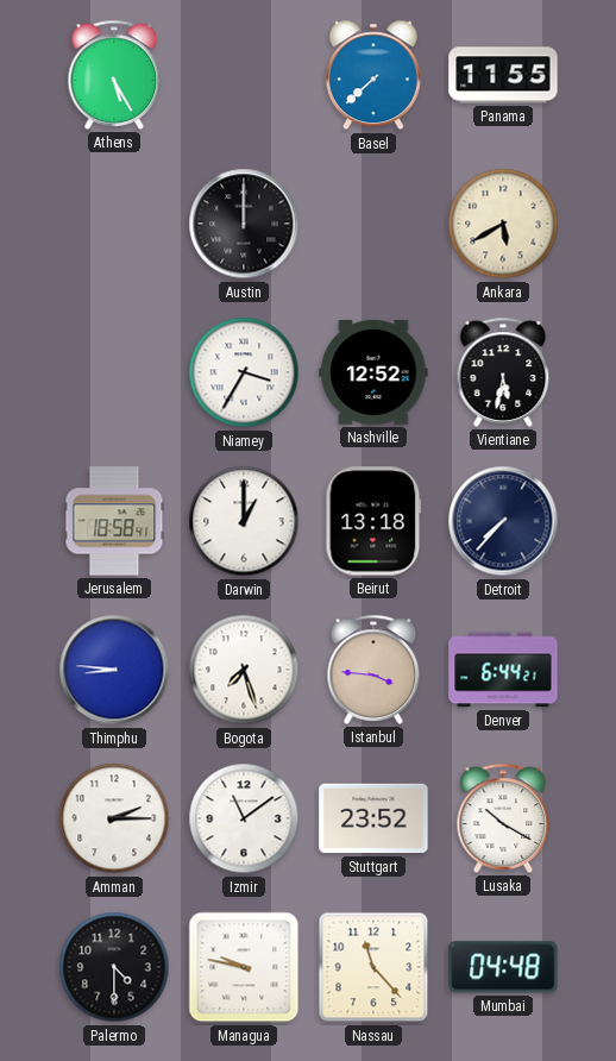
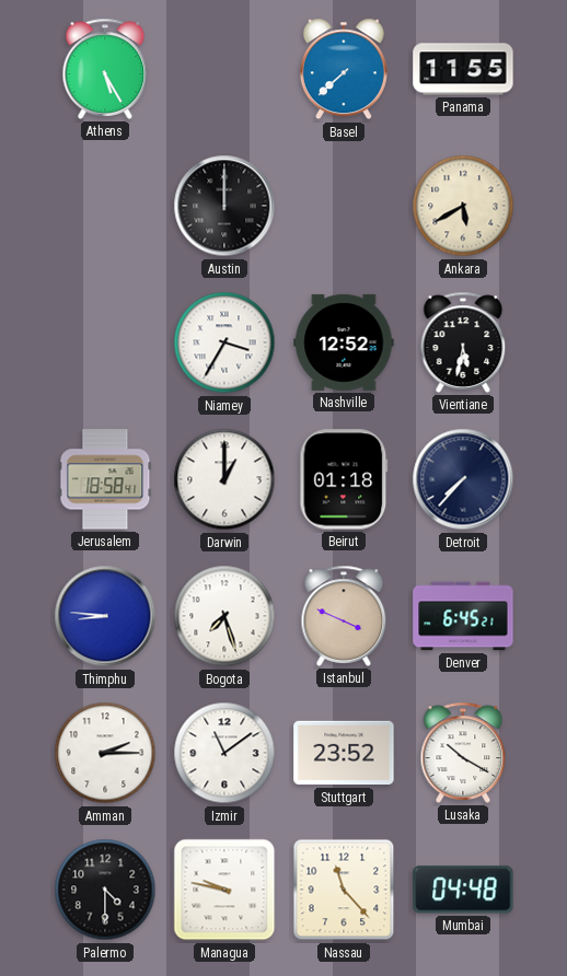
Beirut: 13:18 -> 01:18 (344, 479)
Istanbul: 3:46 -> 3:49 (344, 616)
Denver: 6:44 -> 6:45 (463, 616)
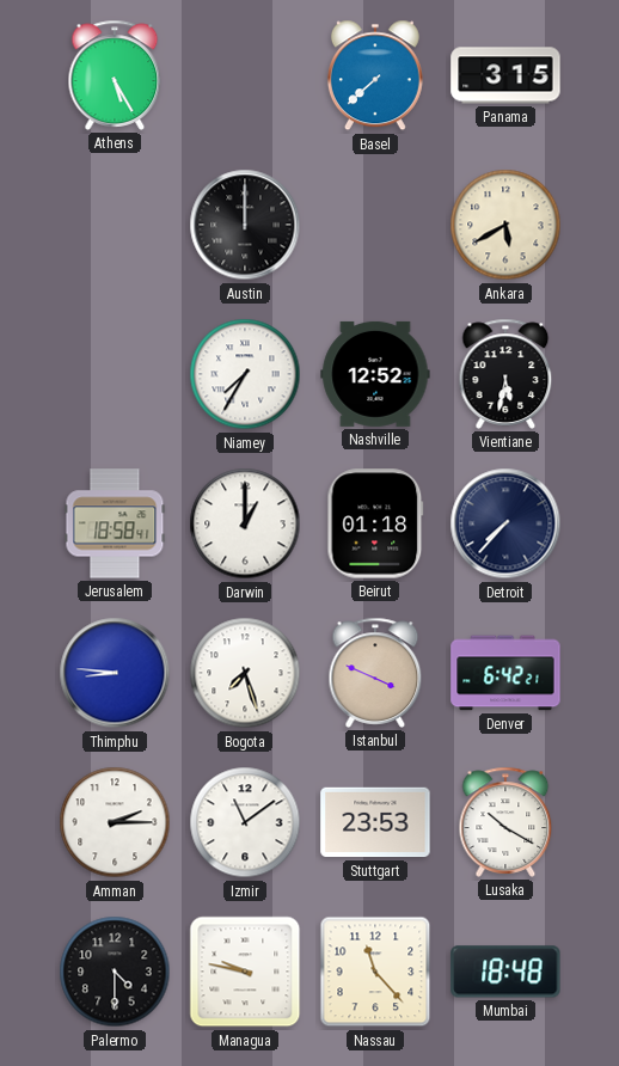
Panama: 11:55 -> 3:15 (505, 75)
Niamey: 3:35 -> 7:35 (245, 374)
Denver: 6:45 -> 6:42 (505, 673)
Stuttgart: 23:52 -> 23:53 (375, 822)
Mumbai: 04:48 -> 18:48 (505, 972)
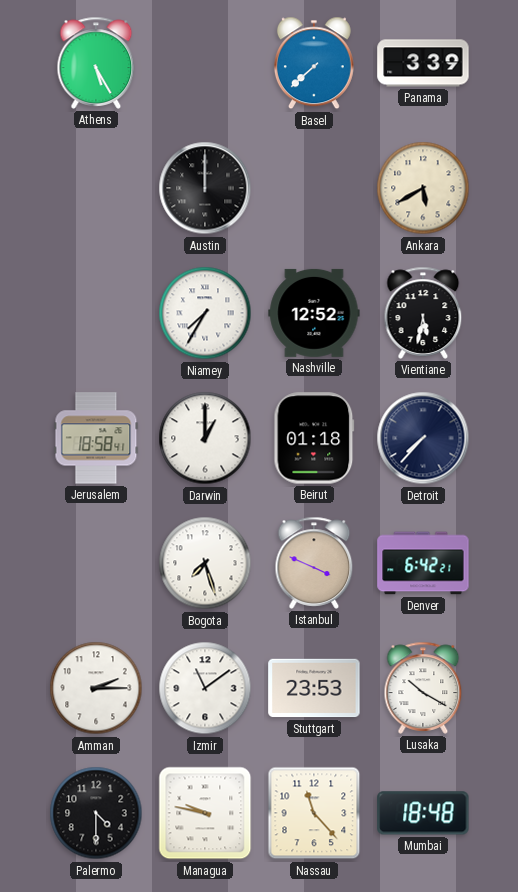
Panama: 3:15 -> 3:39 (423, 63)
Thimphu: 8:46 -> none (115, 673)
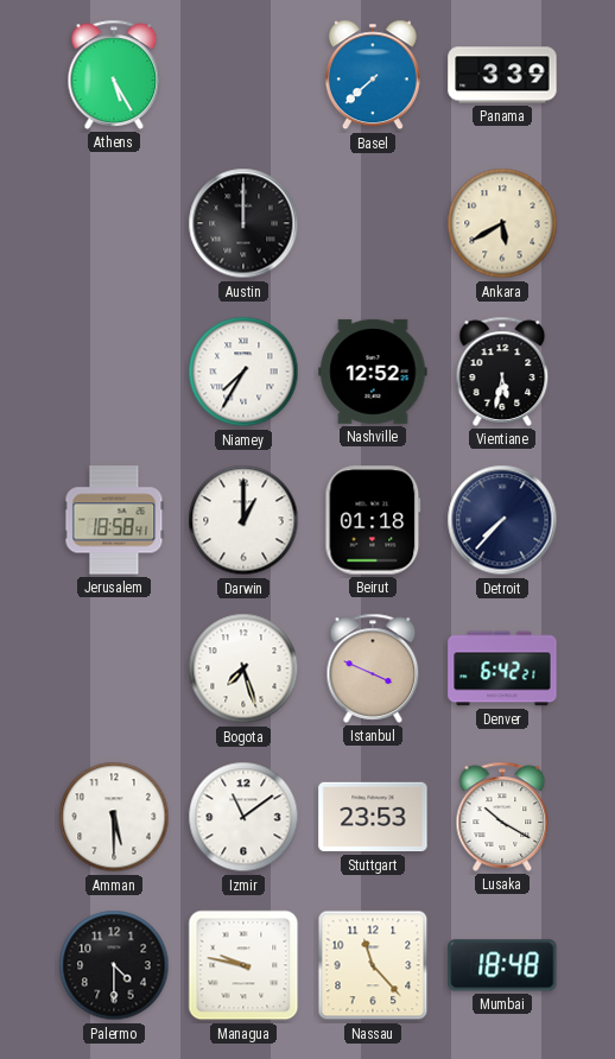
Amman: 2:15 -> 5:30 (114, 817)
